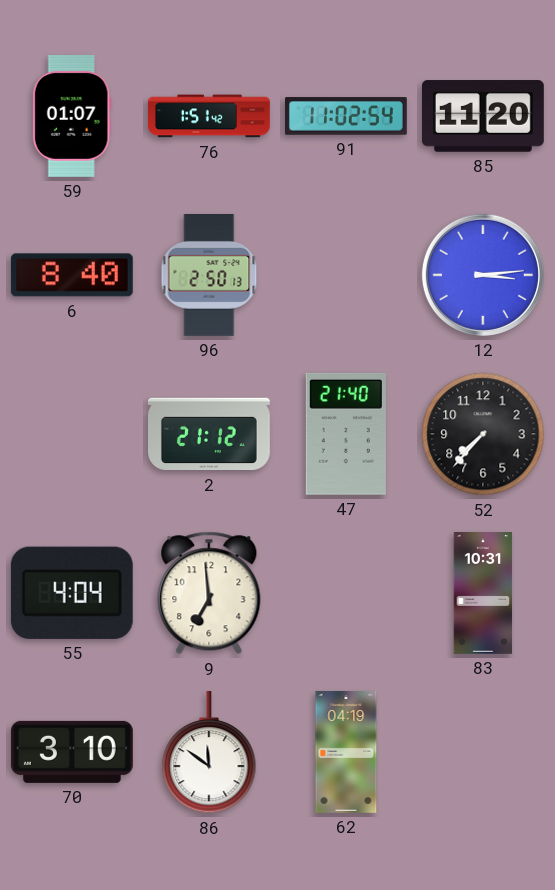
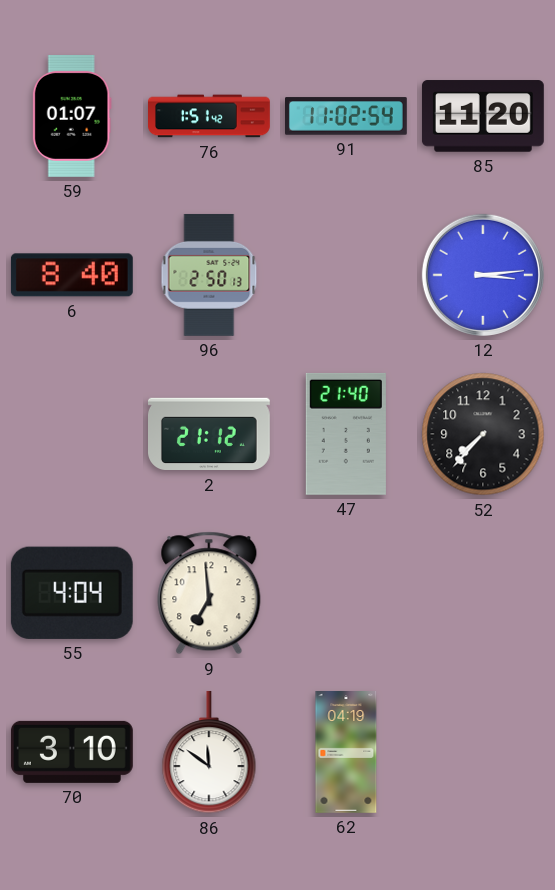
83: 10:31 -> none (483, 594)
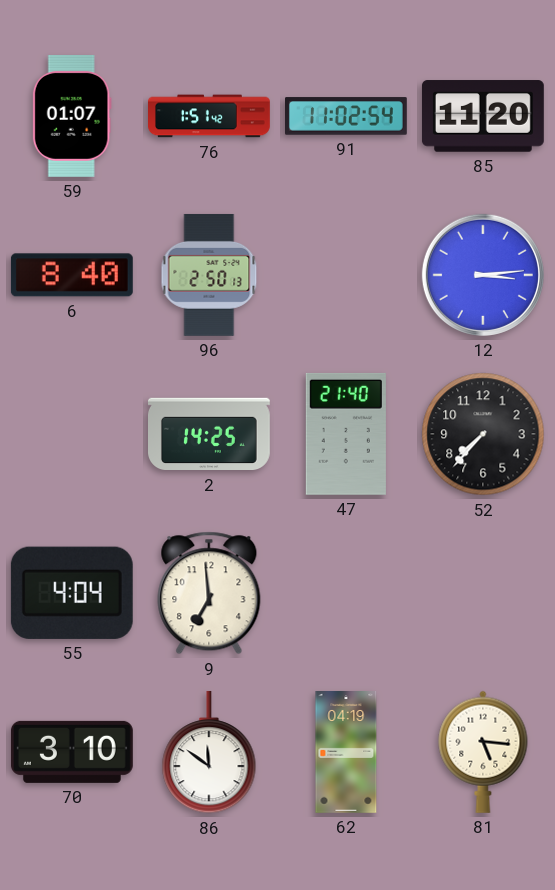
2: 21:12 -> 14:25 (210, 434)
81: none -> 5:16 (483, 752)
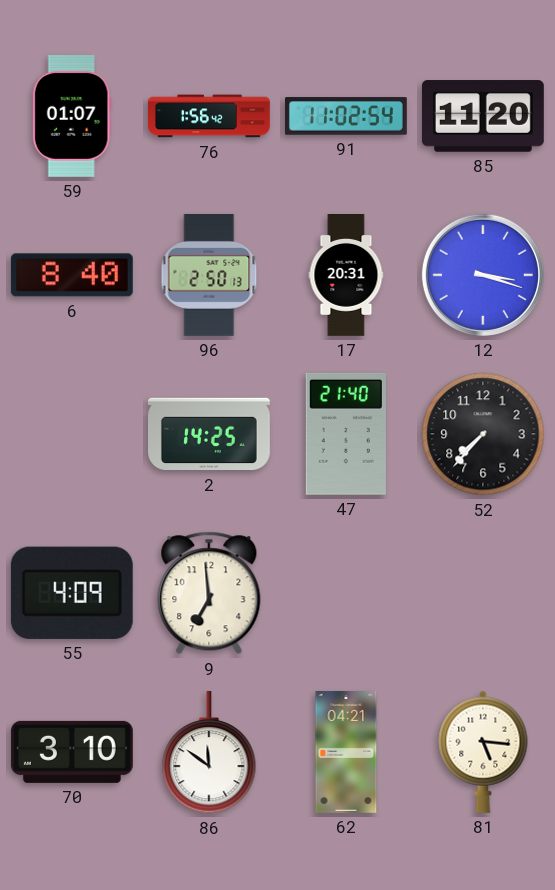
76: 1:51 -> 1:56 (210, 116)
17: none -> 20:31 (346, 276)
12: 3:14 -> 3:18 (483, 275)
55: 4:04 -> 4:09 (72, 593)
62: 04:19 -> 04:21 (346, 753)
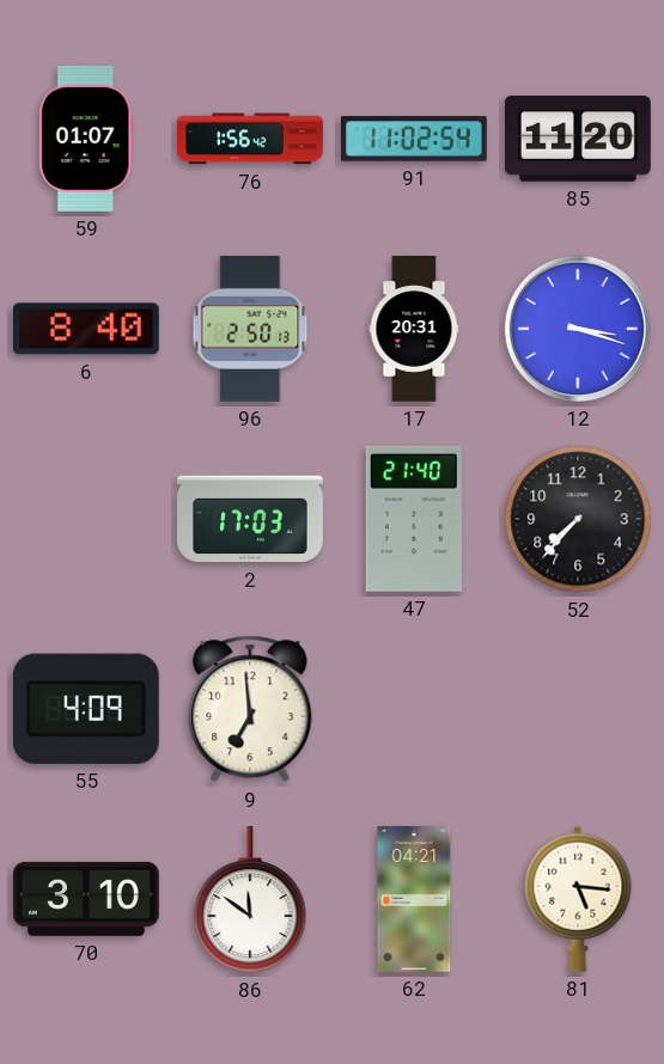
2: 14:25 -> 17:03 (251, 519)
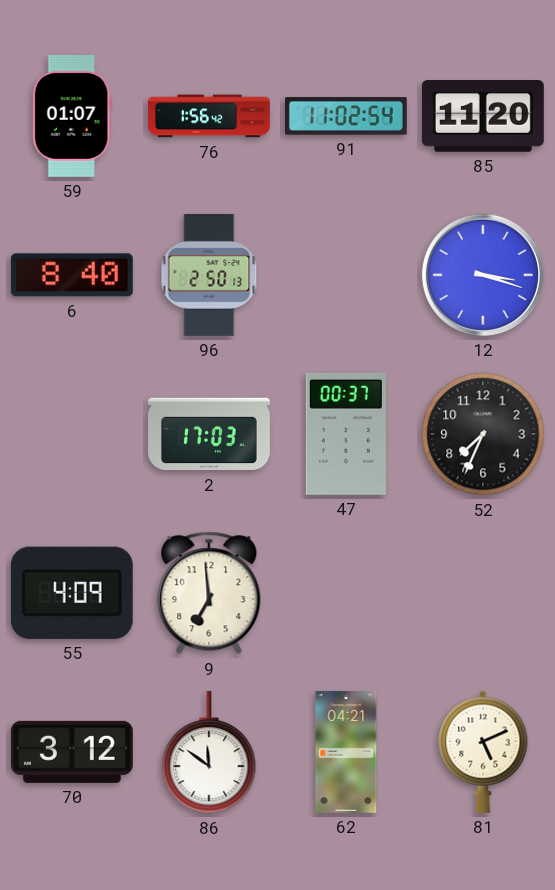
17: 20:31 -> none (414, 330)
47: 21:40 -> 00:37 (346, 434)
52: 7:37 -> 7:34 (483, 434)
70: 3:10 -> 3:12 (72, 752)
81: 5:16 -> 5:11 (483, 752)
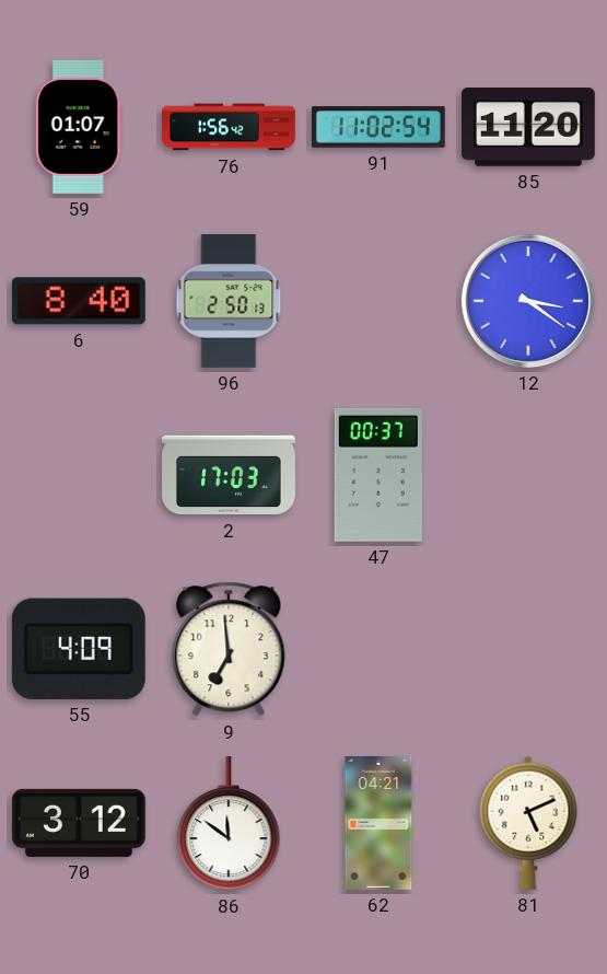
12: 3:18 -> 3:21 (528, 301)
52: 7:34 -> none (483, 434)
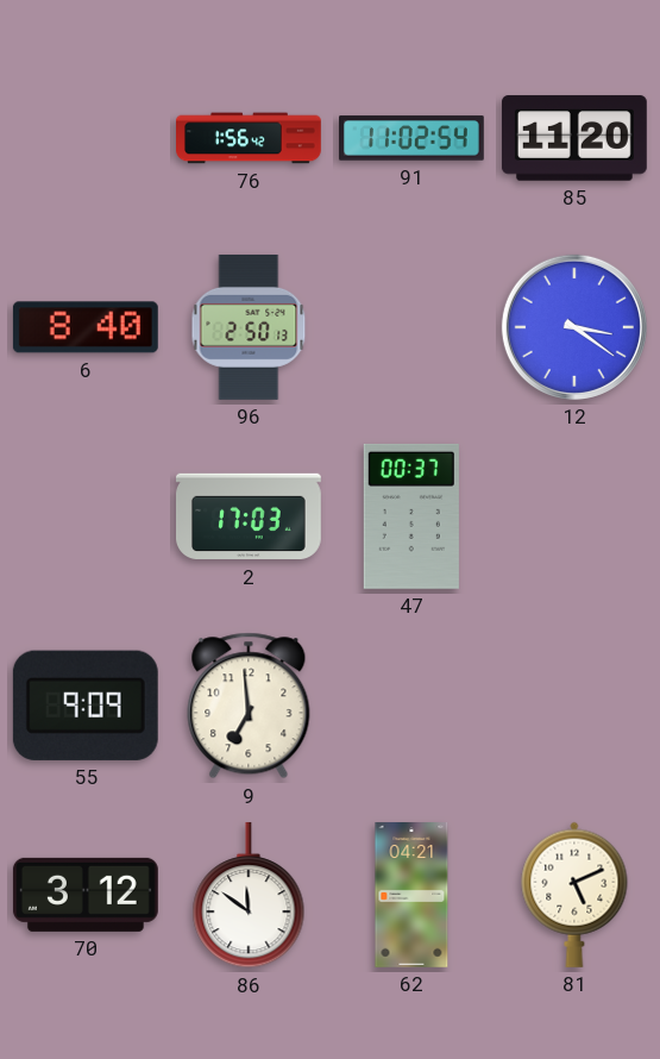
59: 01:07 -> none (79, 127)
55: 4:09 -> 9:09 (86, 706)
